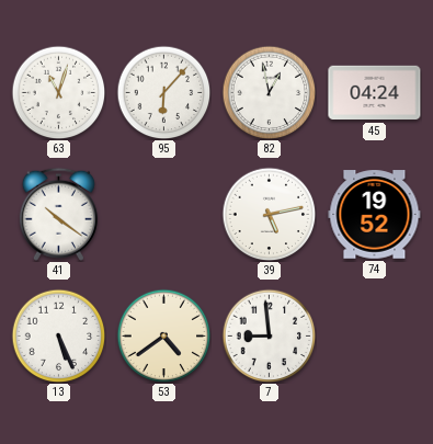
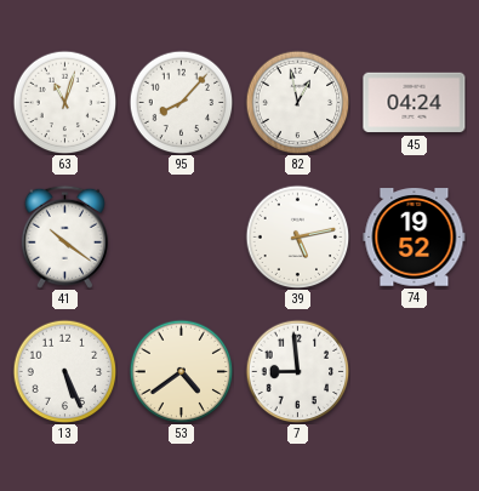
95: 6:07 -> 8:07 (181, 102)
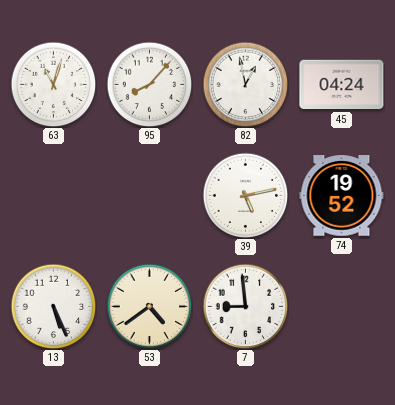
41: 10:21 -> none (64, 236)
